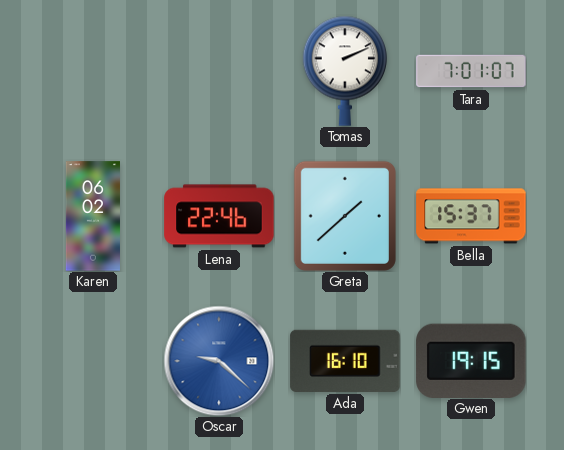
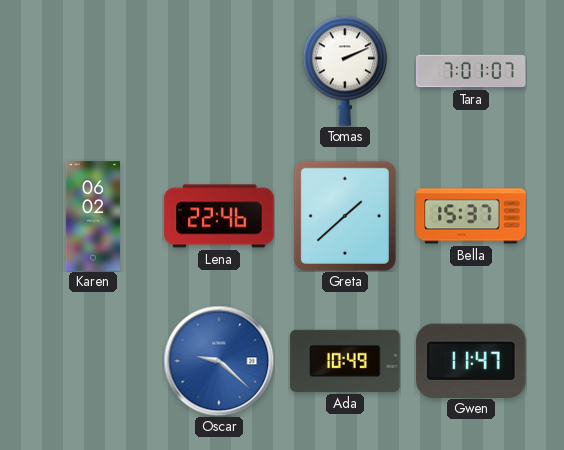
Ada: 16:10 -> 10:49 (345, 361)
Gwen: 19:15 -> 11:47 (471, 360)
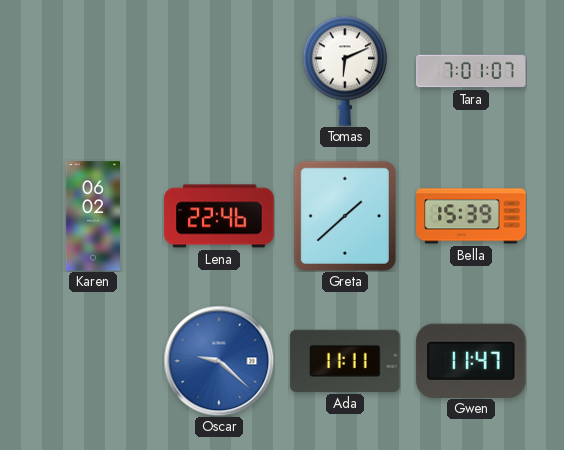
Tomas: 2:11 -> 6:11 (345, 71)
Bella: 15:37 -> 15:39 (471, 216)
Ada: 10:49 -> 11:11 (345, 361)
